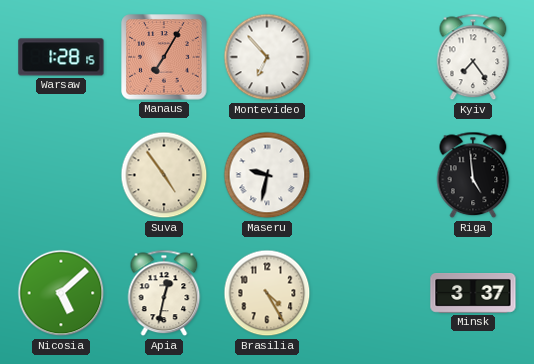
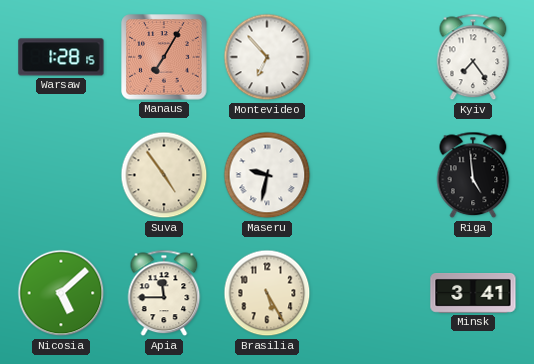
Apia: 12:32 -> 11:45 (164, 293)
Brasilia: 4:25 -> 5:25 (267, 293)
Minsk: 3:37 -> 3:41 (473, 294)
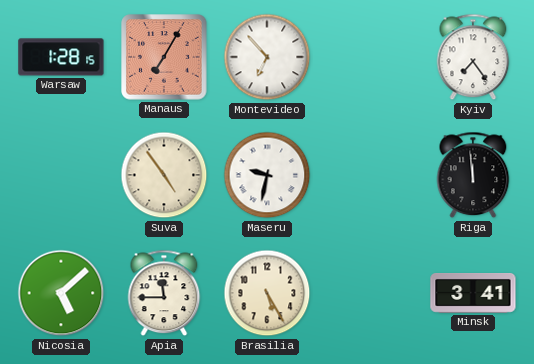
Riga: 4:59 -> 11:59 (473, 175)
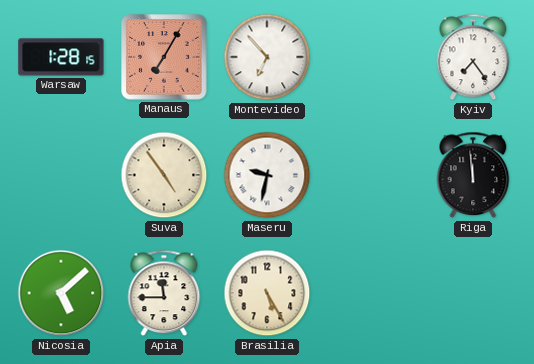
Minsk: 3:41 -> none (473, 294)
